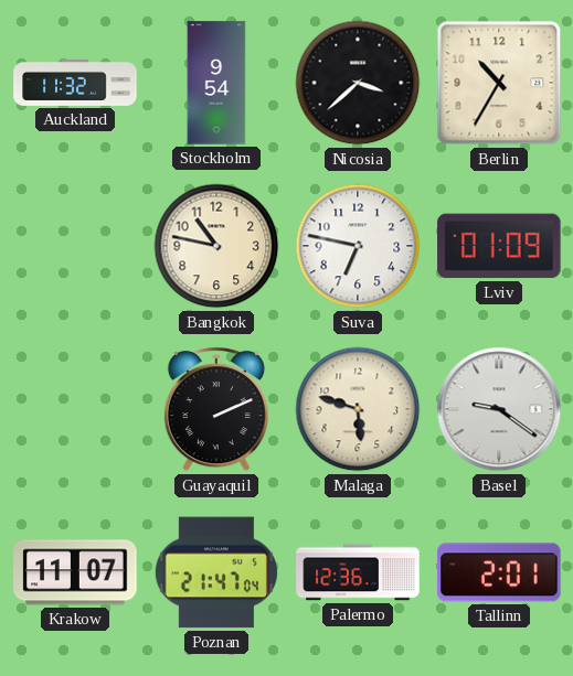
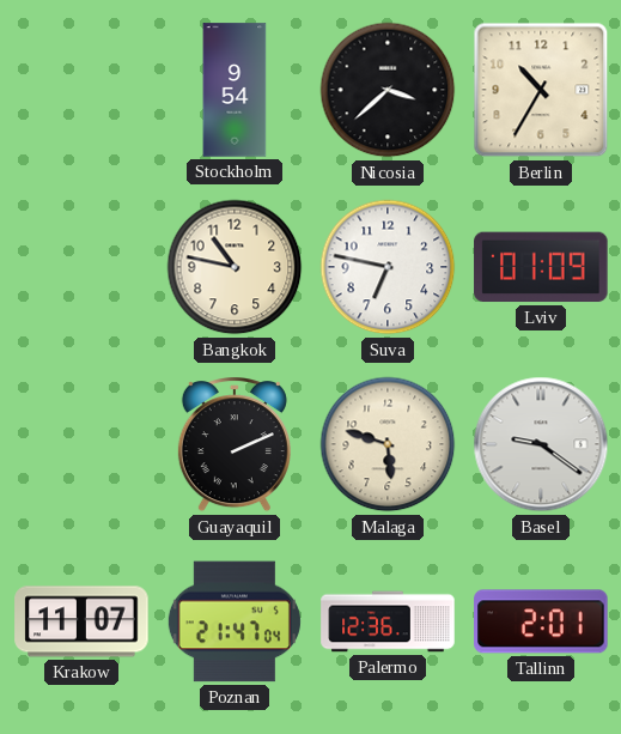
Auckland: 11:32 -> none (75, 83)
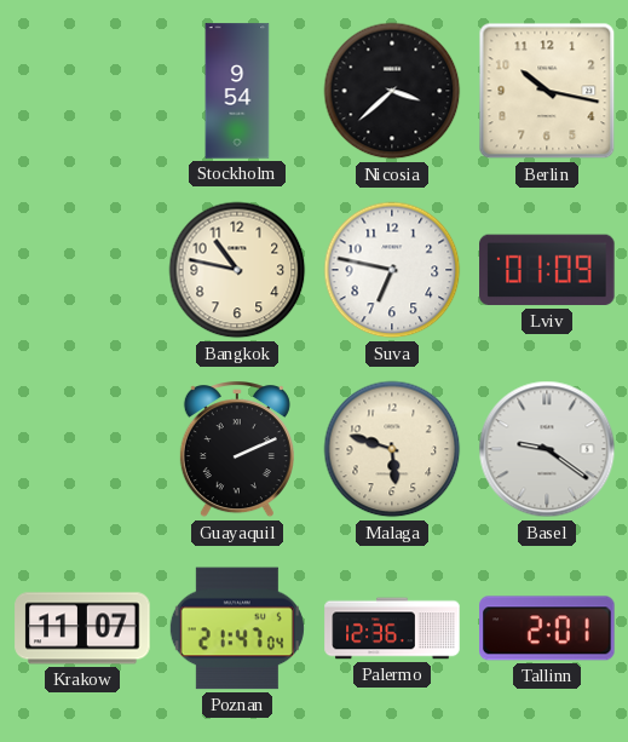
Berlin: 10:35 -> 10:17 (547, 91)
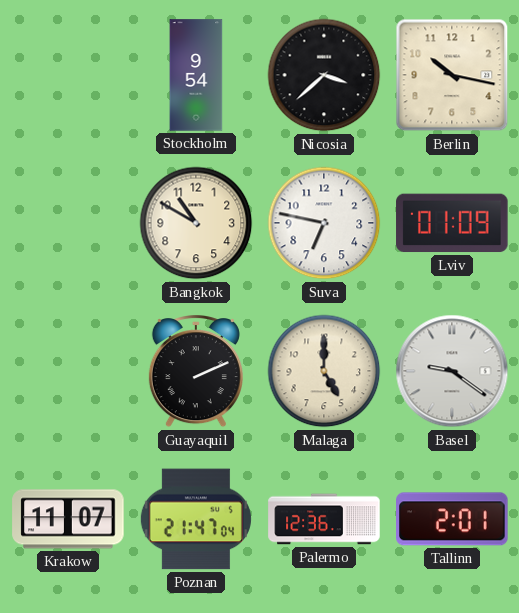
Bangkok: 10:47 -> 10:50 (196, 223)
Malaga: 5:48 -> 5:00 (324, 371)
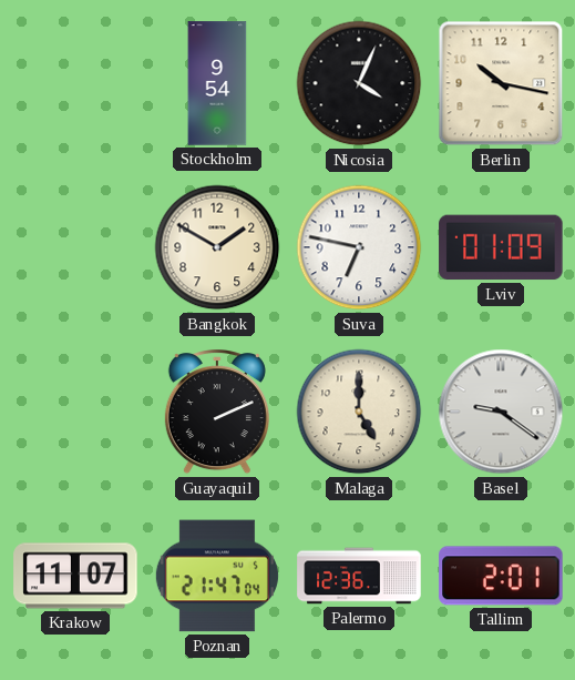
Nicosia: 3:38 -> 4:04 (359, 83)
Bangkok: 10:50 -> 1:50 (217, 247)
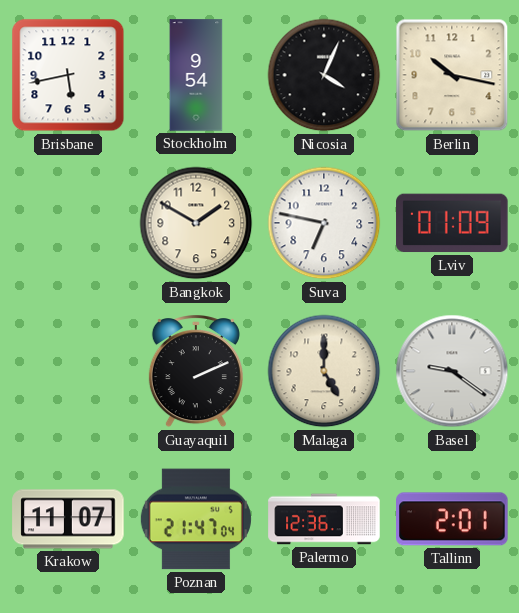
Brisbane: none -> 5:43 (68, 75)
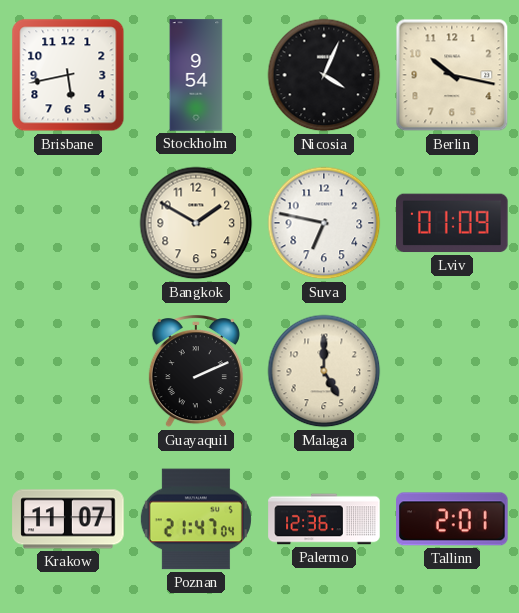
Basel: 9:21 -> none (452, 371)
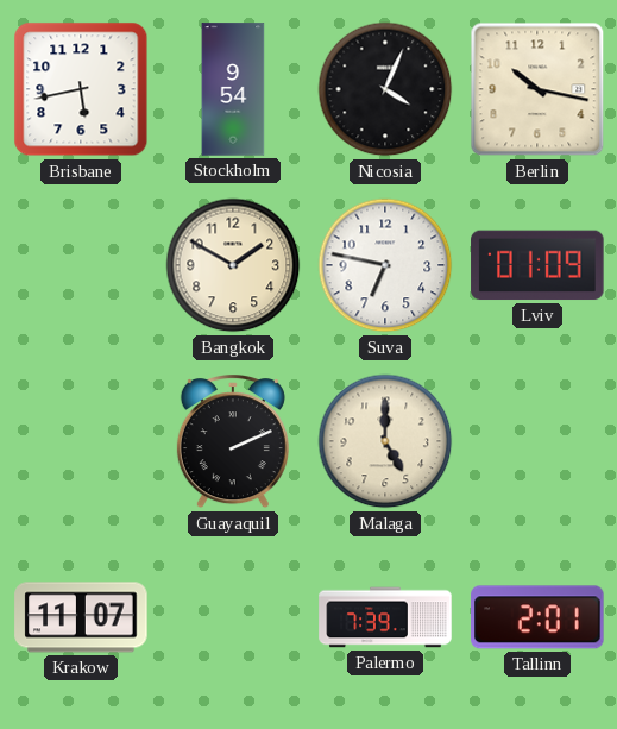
Poznan: 21:47 -> none (196, 519)
Palermo: 12:36 -> 7:39 (385, 617)
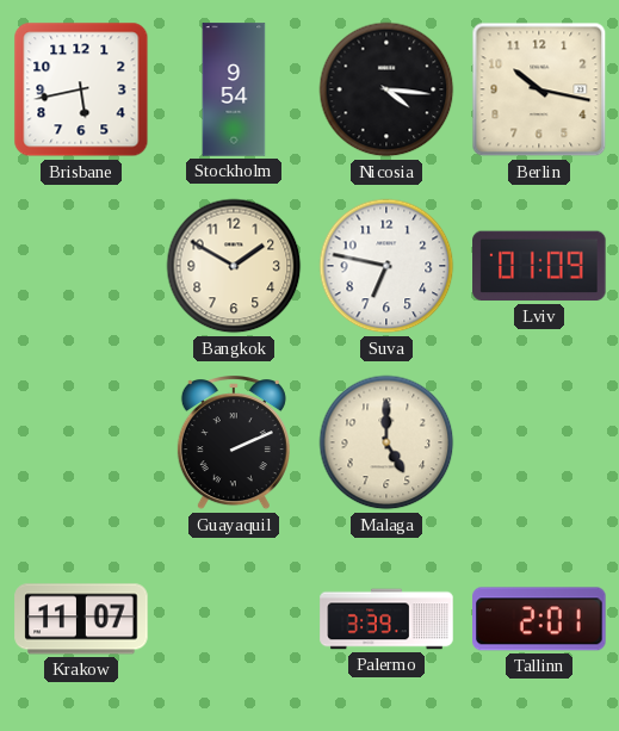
Nicosia: 4:04 -> 4:16 (386, 89)
Palermo: 7:39 -> 3:39 (386, 619)
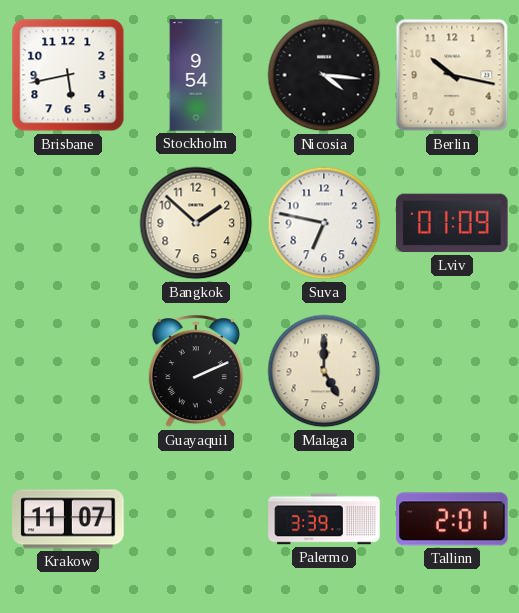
Bangkok: 1:50 -> 1:52 (196, 223)
